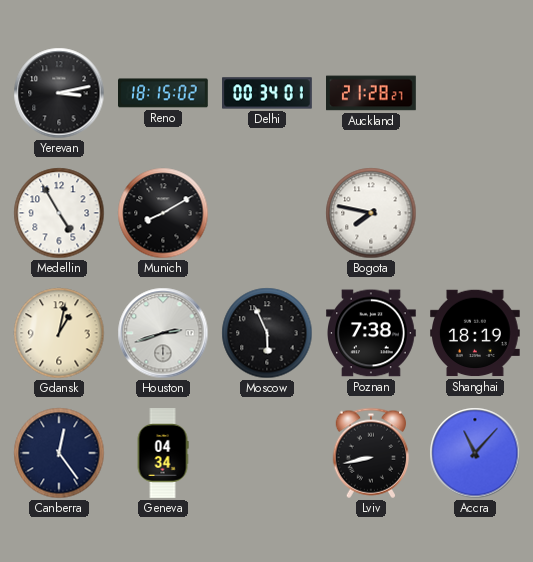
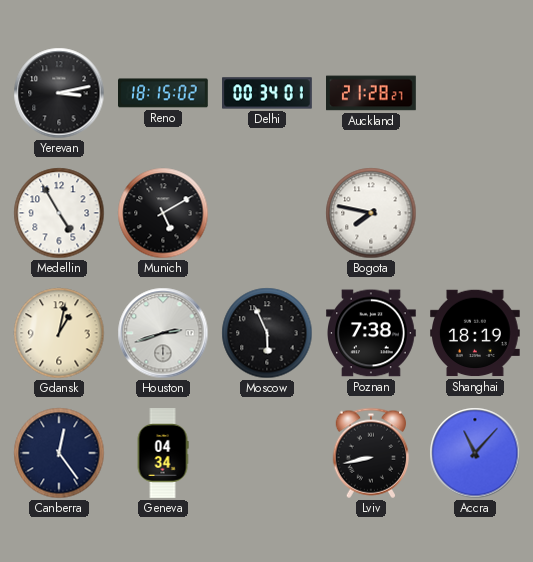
Munich: 8:10 -> 5:10 (163, 213)
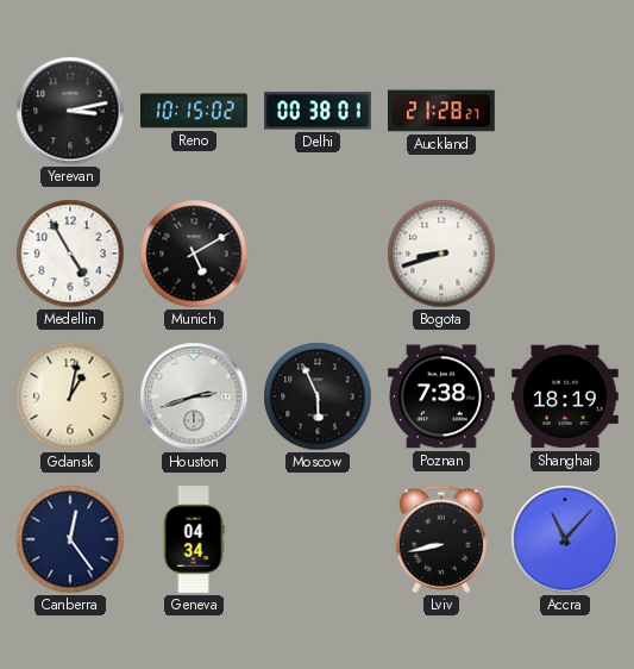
Reno: 18:15 -> 10:15 (195, 111)
Delhi: 00:34 -> 00:38 (318, 111)
Bogota: 7:47 -> 8:42 (441, 254)
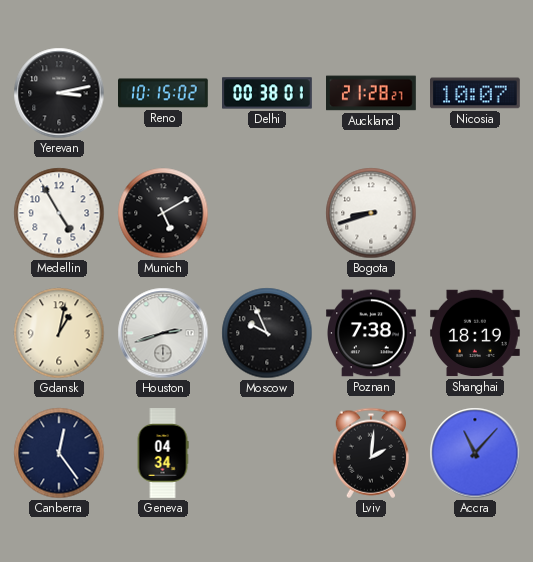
Nicosia: none -> 10:07 (476, 93)
Moscow: 5:56 -> 9:56 (267, 333)
Lviv: 8:43 -> 2:01 (370, 453)
